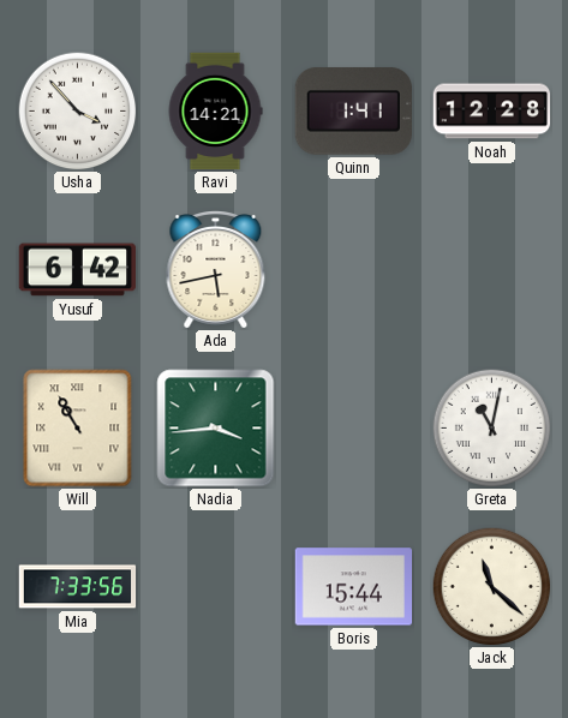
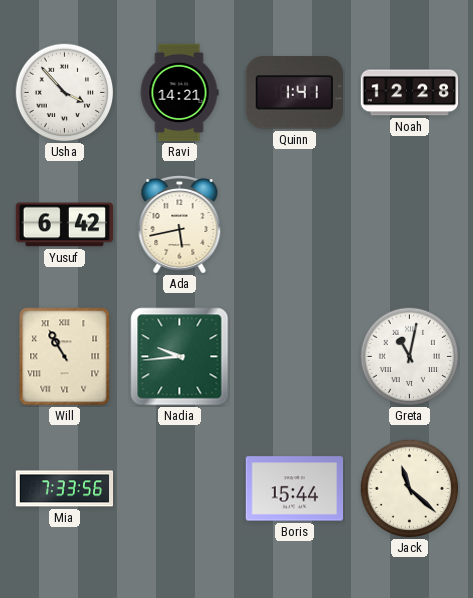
Nadia: 3:44 -> 9:44 (180, 357)
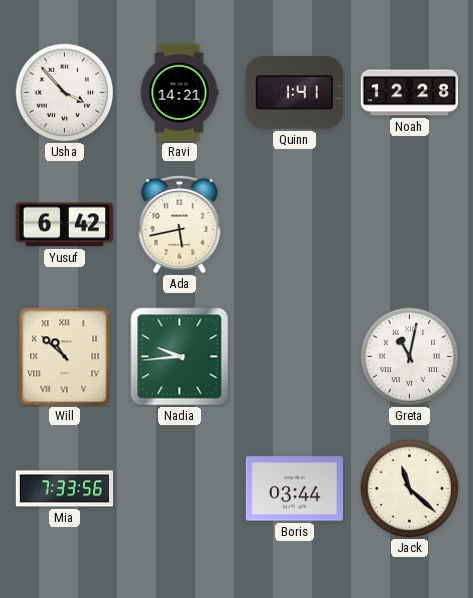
Will: 10:55 -> 10:52 (65, 357)
Boris: 15:44 -> 03:44 (295, 489)
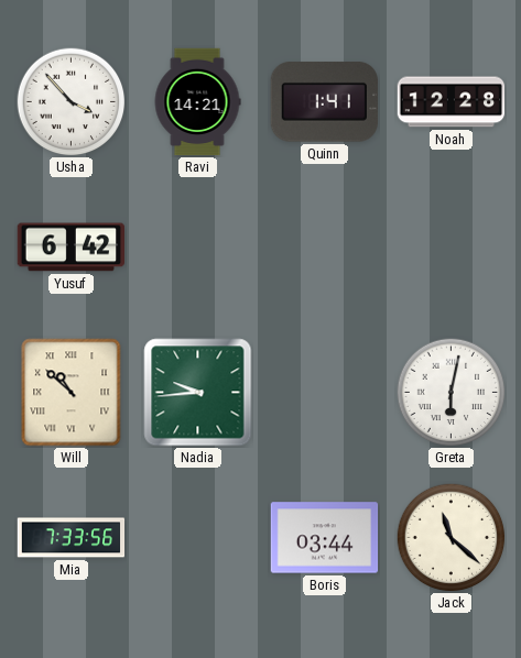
Ada: 5:43 -> none (180, 225)
Greta: 11:02 -> 6:02 (452, 393)
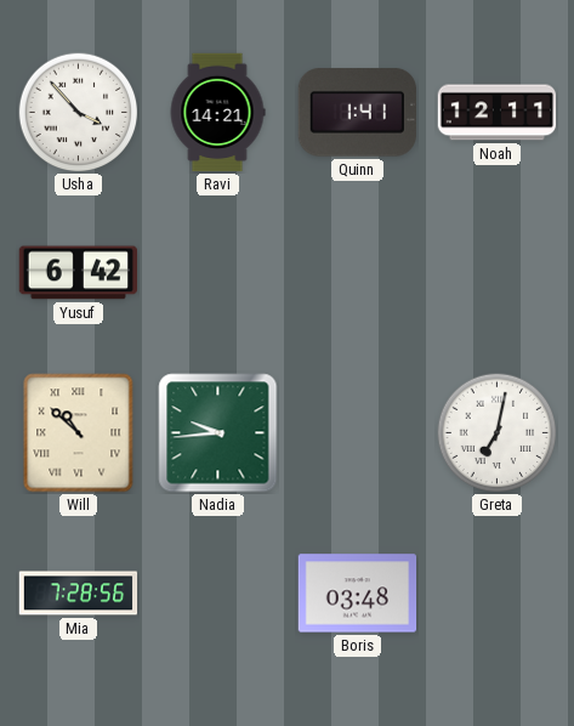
Noah: 12:28 -> 12:11 (498, 113)
Greta: 6:02 -> 7:02 (498, 433)
Mia: 7:33 -> 7:28 (79, 594)
Boris: 03:44 -> 03:48 (358, 594)
Jack: 11:22 -> none (452, 538)
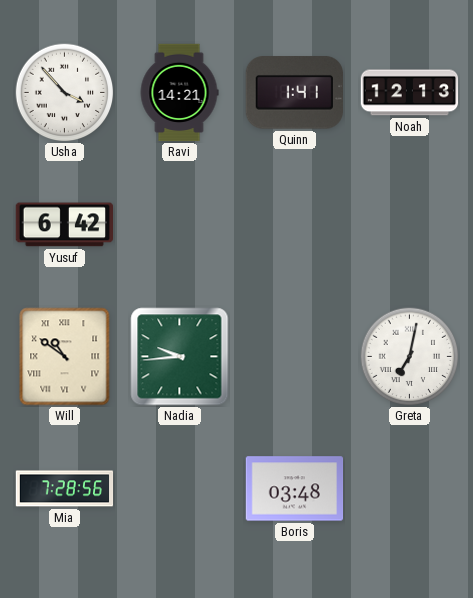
Noah: 12:11 -> 12:13 (410, 93)
Will: 10:52 -> 10:51 (65, 357)
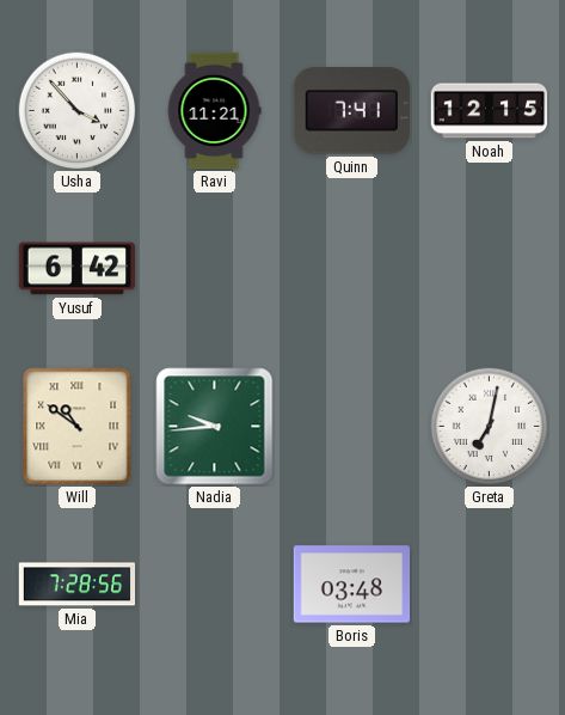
Ravi: 14:21 -> 11:21 (214, 111)
Quinn: 1:41 -> 7:41 (351, 111)
Noah: 12:13 -> 12:15 (490, 111)
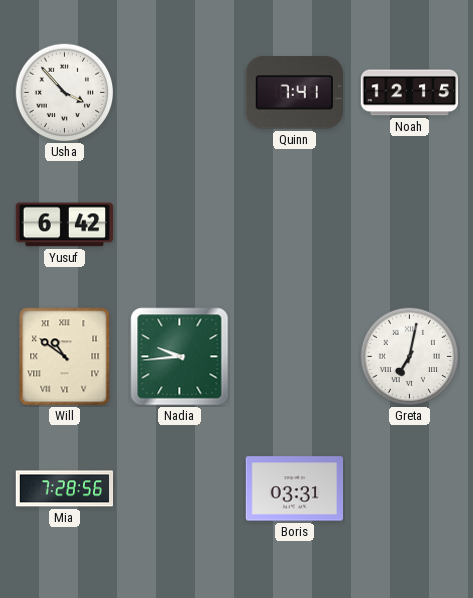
Ravi: 11:21 -> none (214, 111)
Boris: 03:48 -> 03:31 (295, 489)
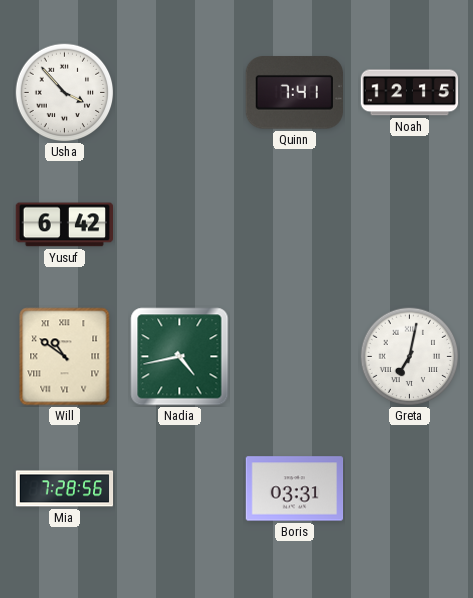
Nadia: 9:44 -> 4:43 (180, 357)
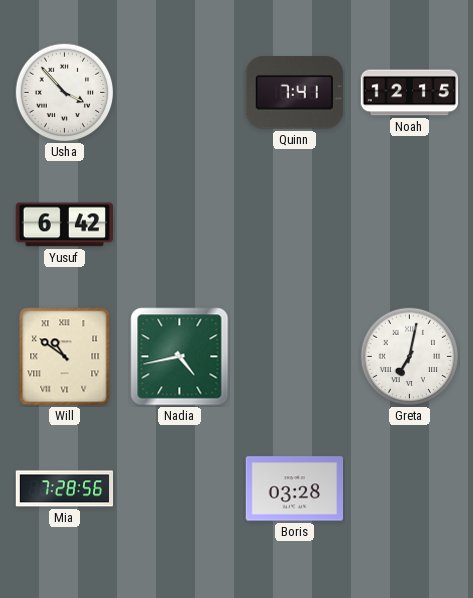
Boris: 03:31 -> 03:28 (295, 489)
